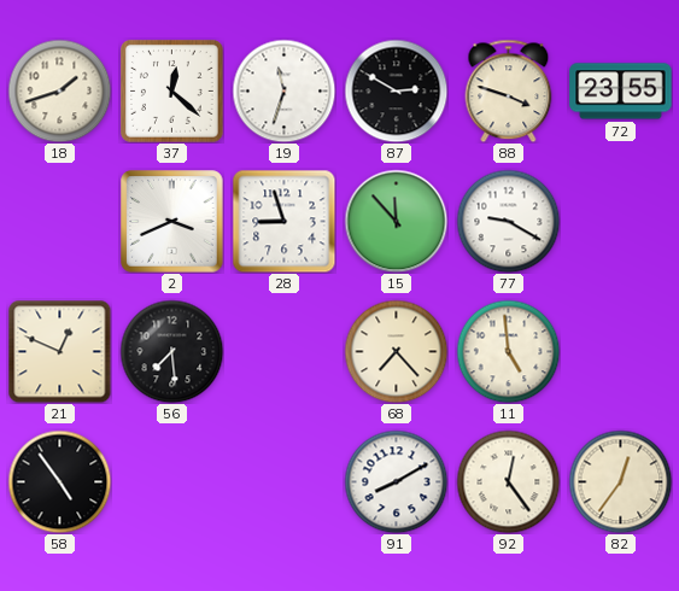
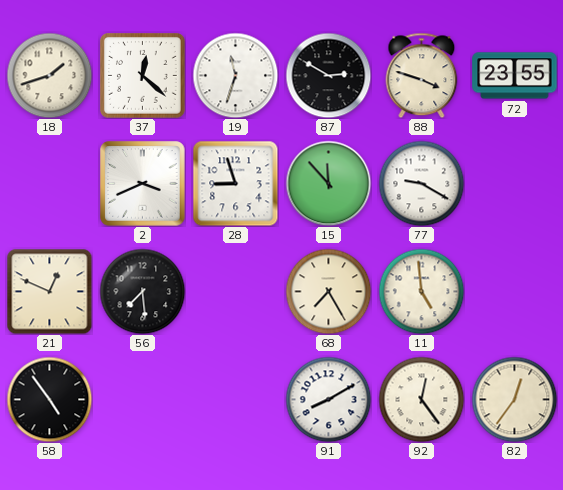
68: 7:23 -> 7:25 (328, 291)
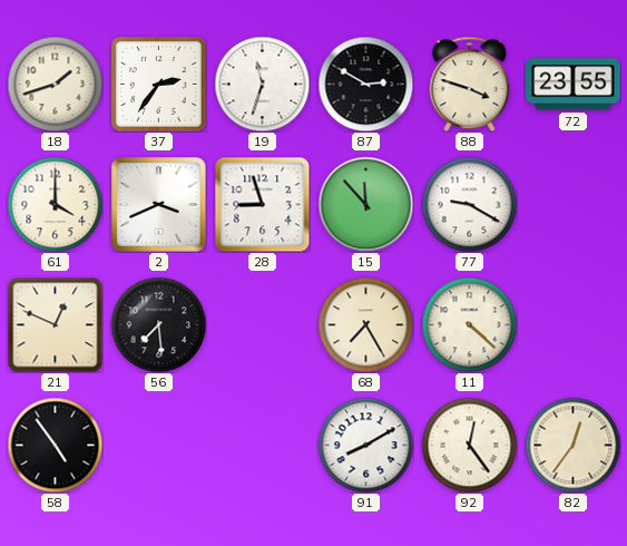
37: 12:22 -> 2:36 (159, 85)
61: none -> 4:00 (55, 204)
11: 4:59 -> 4:22 (469, 324)
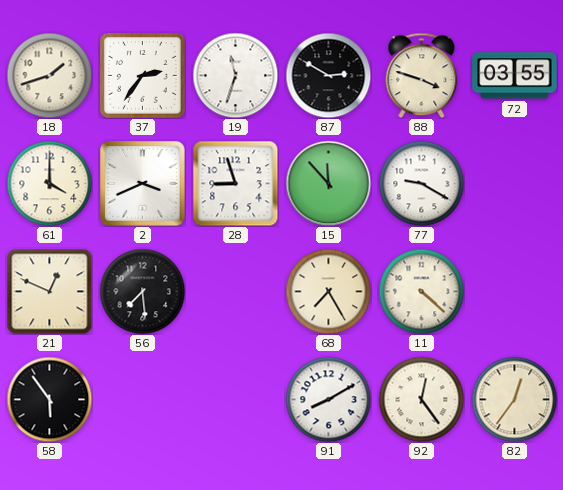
72: 23:55 -> 03:55 (515, 76)
58: 4:54 -> 5:54 (49, 399)
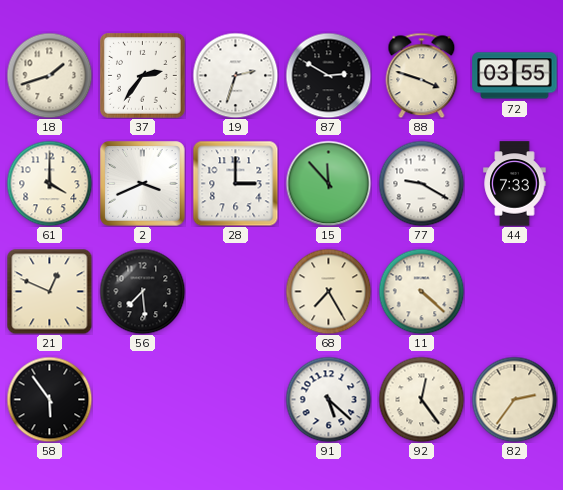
19: 11:33 -> 2:33 (235, 75)
28: 8:57 -> 3:00 (235, 183)
44: none -> 7:33 (515, 184)
91: 8:10 -> 5:22 (328, 399)
82: 12:36 -> 2:36 (514, 399)
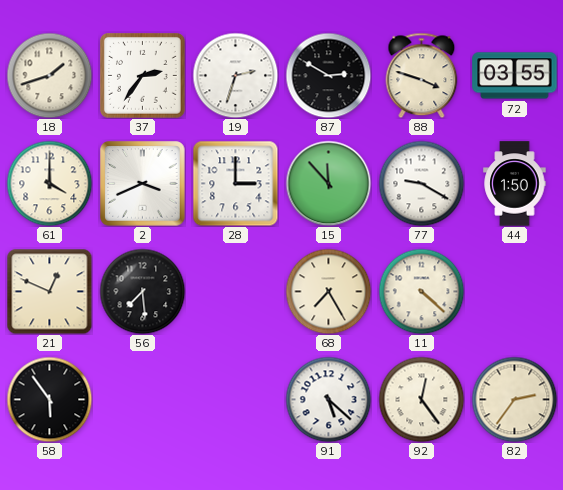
44: 7:33 -> 1:50 (515, 184)
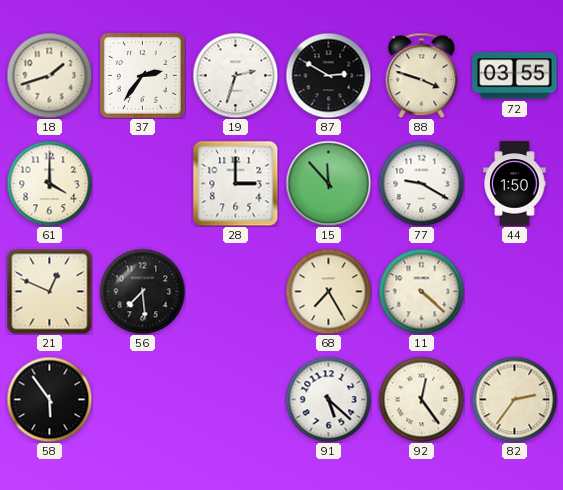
2: 3:41 -> none (143, 184)
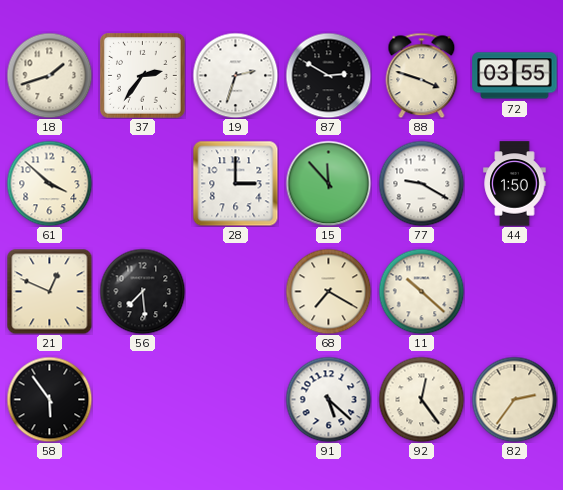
61: 4:00 -> 3:52 (49, 183)
68: 7:25 -> 7:20 (328, 291)
11: 4:22 -> 10:22 (421, 291)
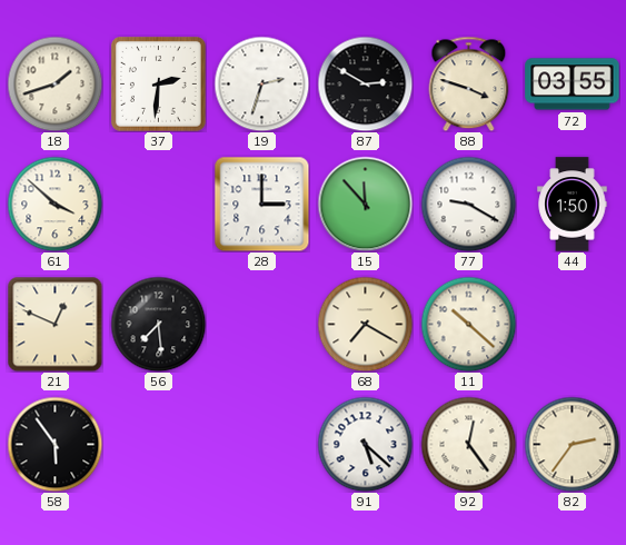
37: 2:36 -> 2:31 (159, 85)
